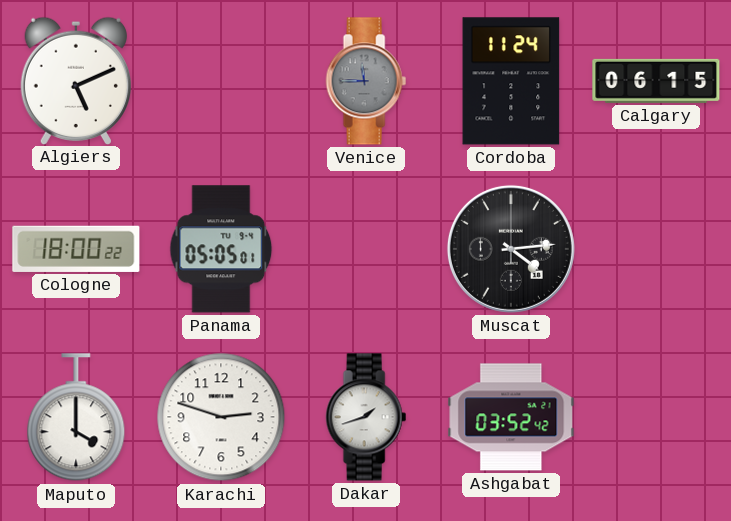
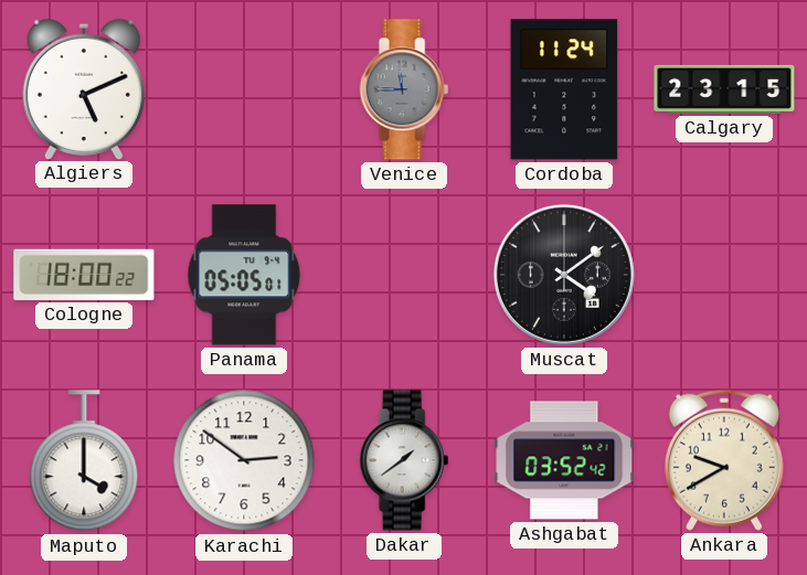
Calgary: 06:15 -> 23:15 (724, 89)
Muscat: 4:14 -> 4:09 (564, 275)
Karachi: 2:48 -> 2:51 (244, 460)
Dakar: 1:42 -> 1:39 (404, 460)
Ankara: none -> 9:40 (724, 460)
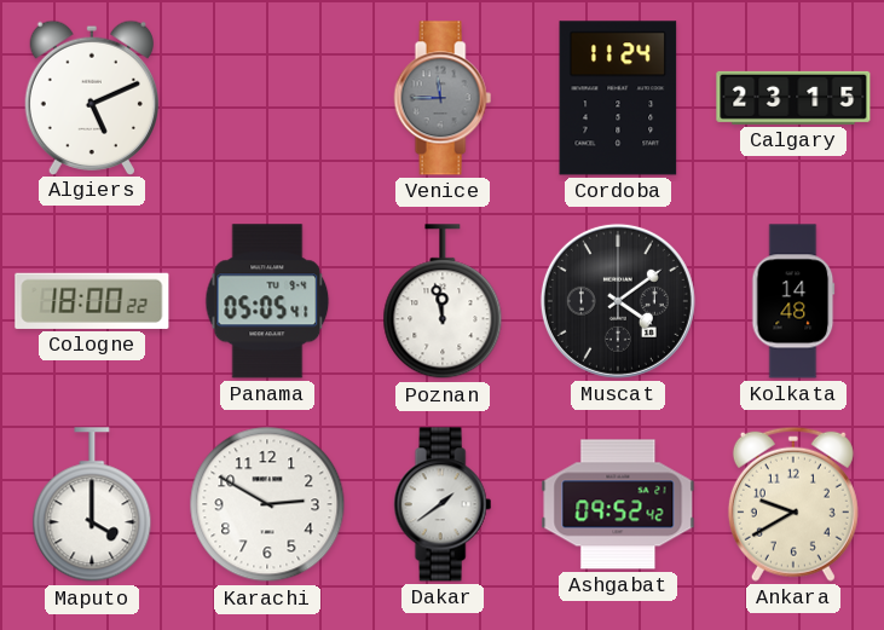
Panama: 05:05:01 -> 05:05:41 (267, 301)
Poznan: none -> 11:58 (443, 302)
Kolkata: none -> 14:48 (793, 301)
Karachi: 2:51 -> 2:50 (267, 504)
Ashgabat: 03:52 -> 09:52 (618, 504)
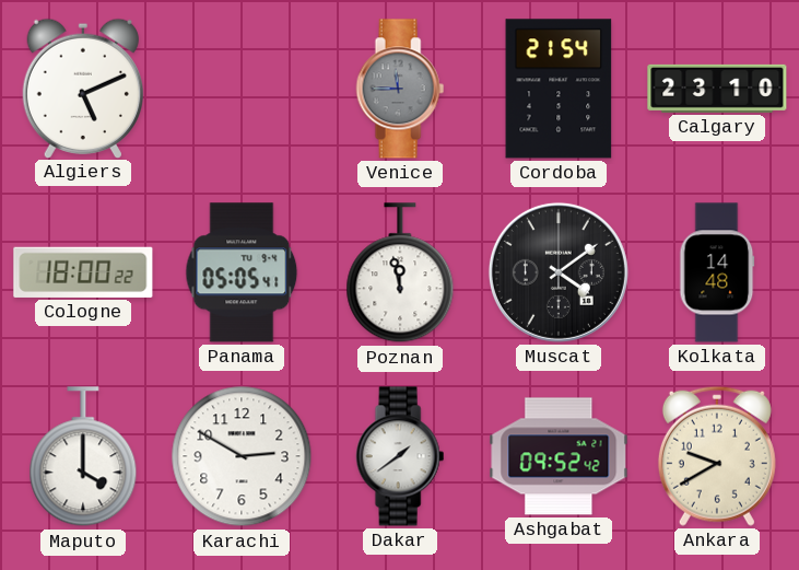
Cordoba: 11:24 -> 21:54 (559, 89)
Calgary: 23:15 -> 23:10 (717, 89)
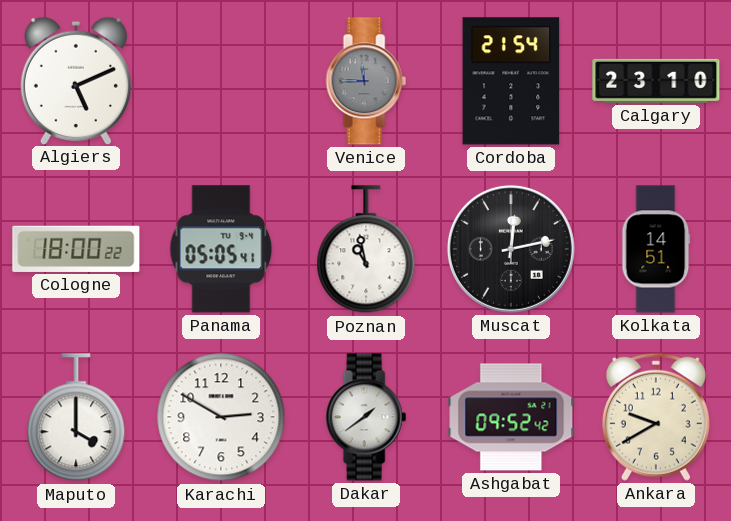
Poznan: 11:58 -> 10:58 (366, 250)
Muscat: 4:09 -> 12:13 (511, 249)
Kolkata: 14:48 -> 14:51 (656, 249)
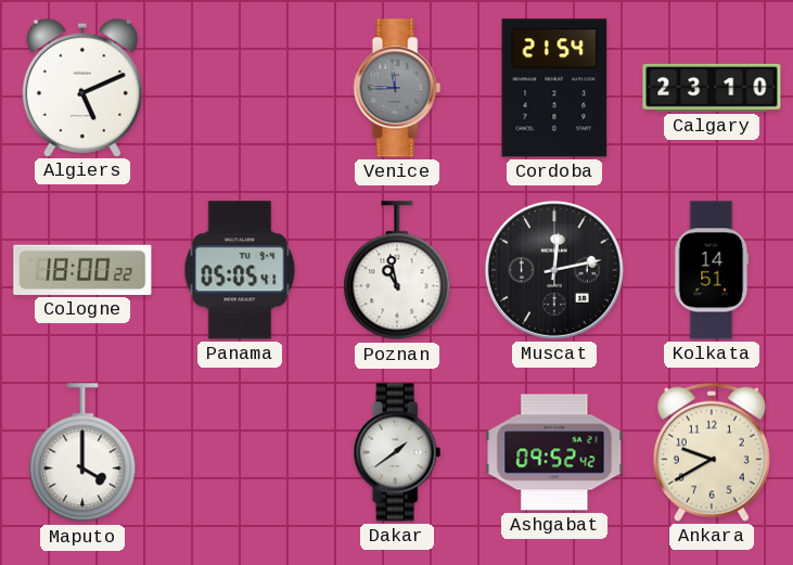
Karachi: 2:50 -> none (221, 417)
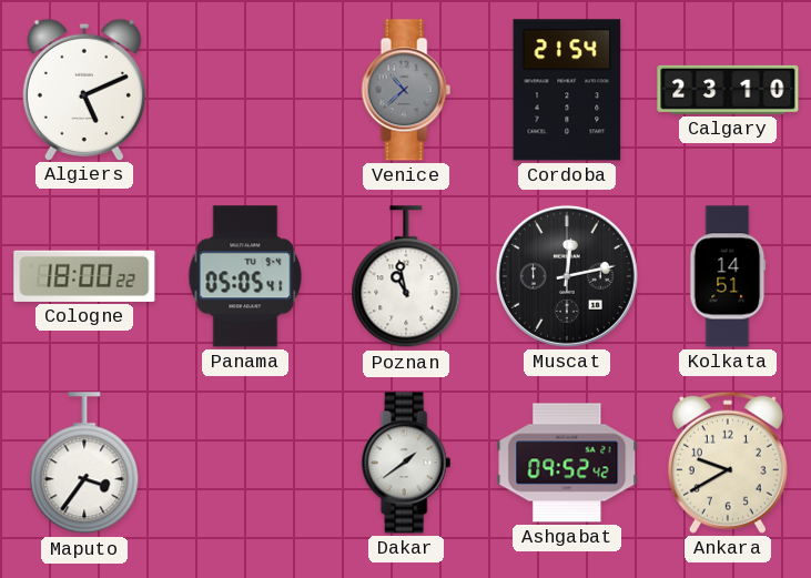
Venice: 11:45 -> 10:38 (406, 90)
Maputo: 4:00 -> 3:36 (84, 464)
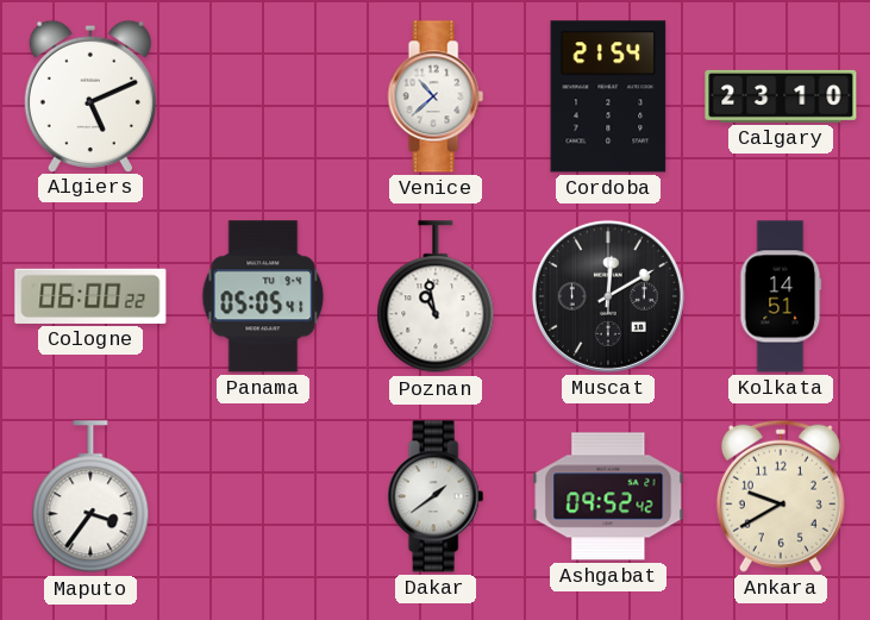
Venice dial: grey -> white (436, 96)
Cologne: 18:00 -> 06:00 (90, 296)
Muscat: 12:13 -> 12:10 (608, 296)
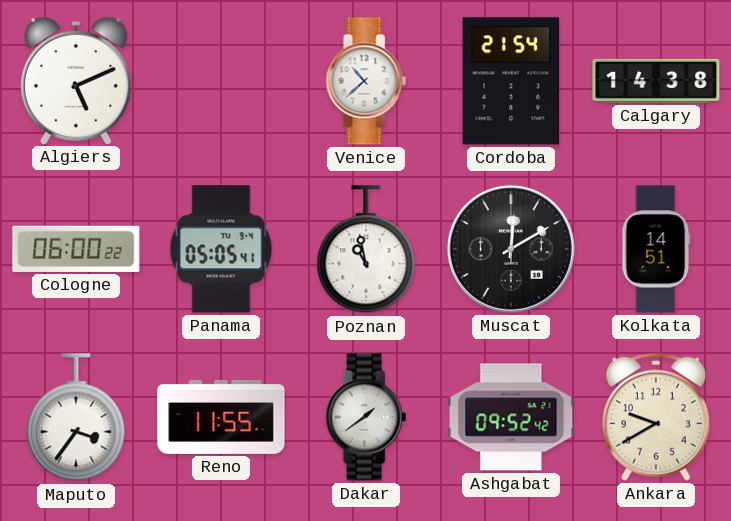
Calgary: 23:10 -> 14:38 (656, 81)
Reno: none -> 11:55 (221, 417)
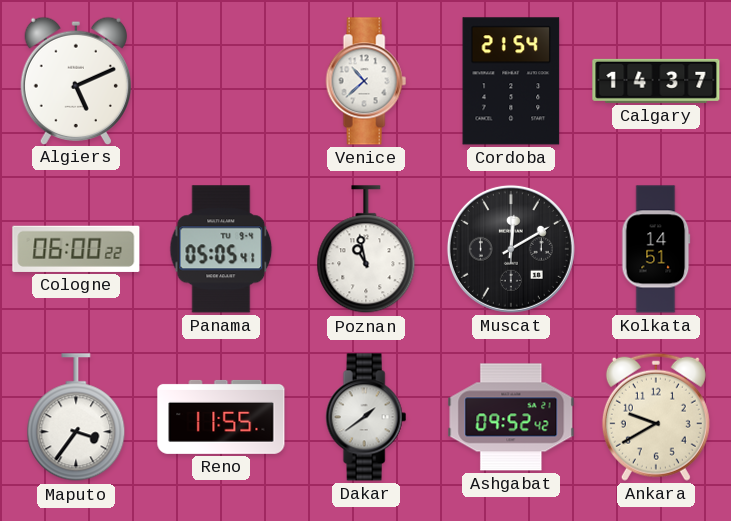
Calgary: 14:38 -> 14:37 (656, 81)
